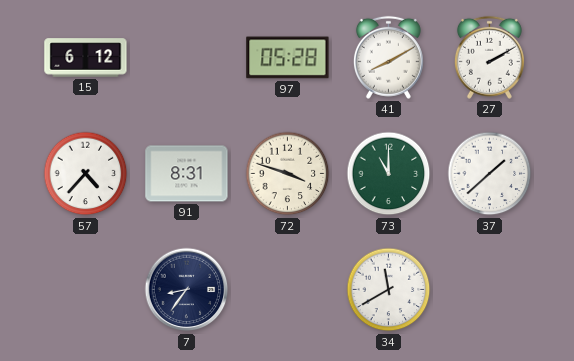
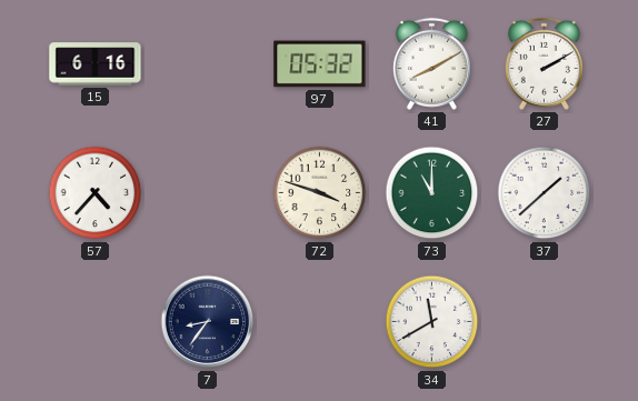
15: 6:12 -> 6:16 (96, 64)
97: 05:28 -> 05:32 (320, 64)
91: 8:31 -> none (187, 174)
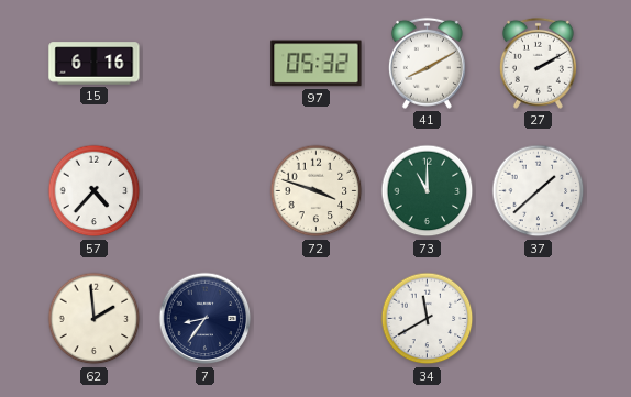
62: none -> 1:59 (95, 319)
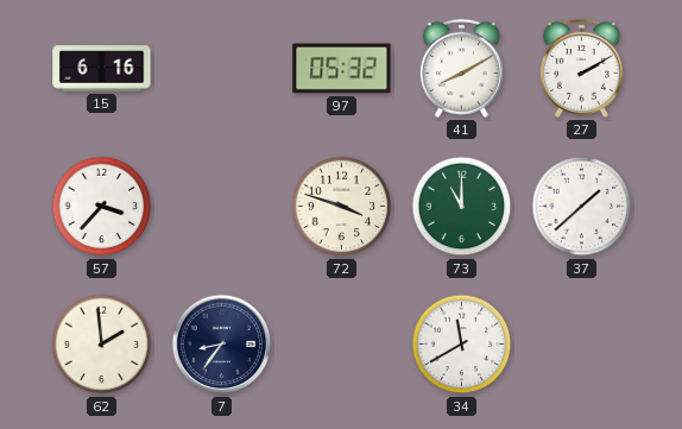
57: 4:37 -> 3:37 (102, 207)
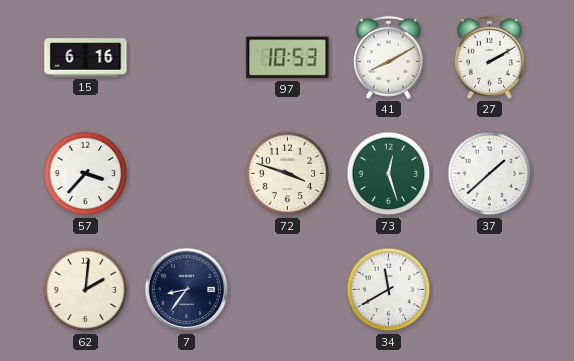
97: 05:32 -> 10:53 (288, 58)
73: 11:00 -> 12:27 (389, 174)
62: 1:59 -> 2:01 (86, 290)
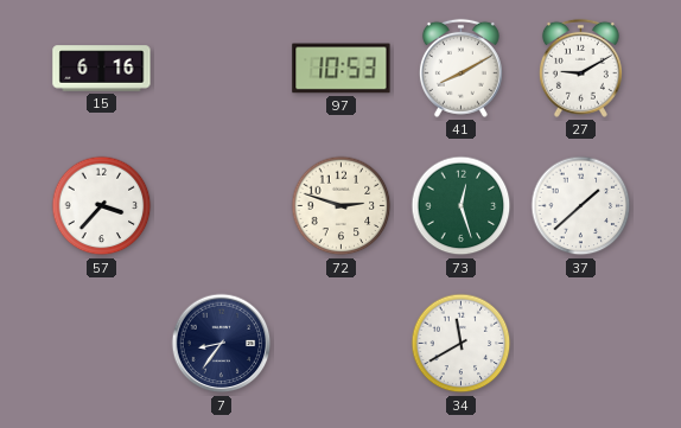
27: 2:10 -> 9:10 (580, 68)
72: 3:48 -> 2:48 (342, 206)
62: 2:01 -> none (86, 290)
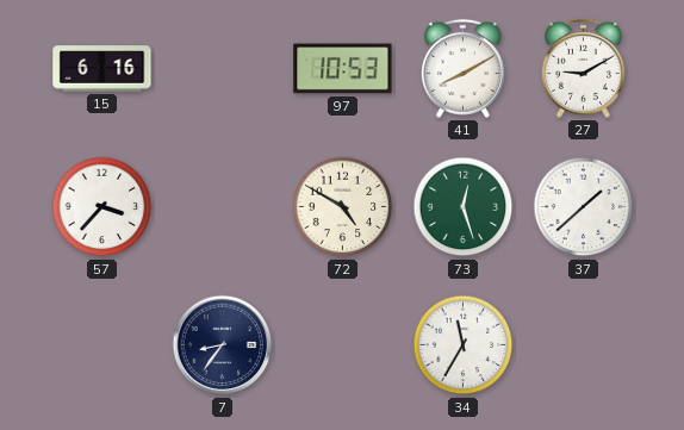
72: 2:48 -> 4:50 (343, 207)
34: 11:40 -> 11:35 (464, 345)
